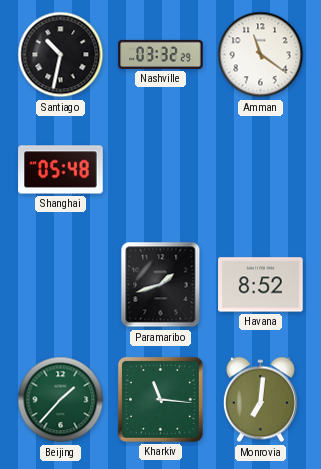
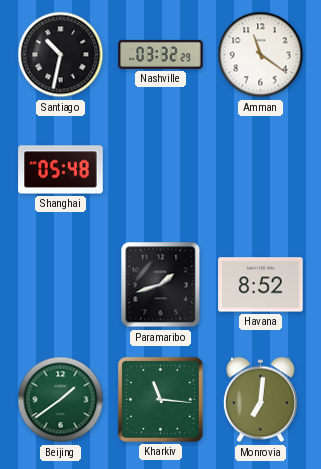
Beijing: 1:37 -> 1:39 (61, 400)
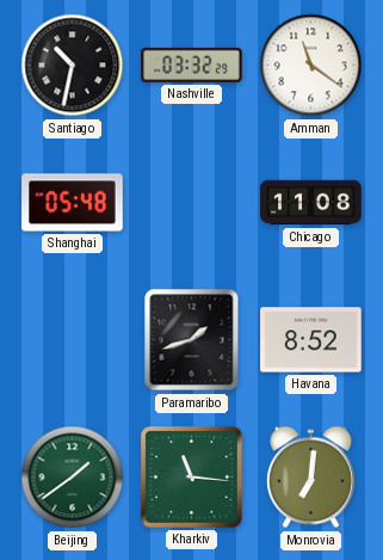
Chicago: none -> 11:08 (311, 203)
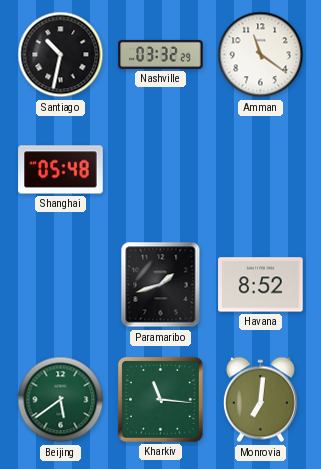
Chicago: 11:08 -> none (311, 203)
Beijing: 1:39 -> 5:39 (61, 400)
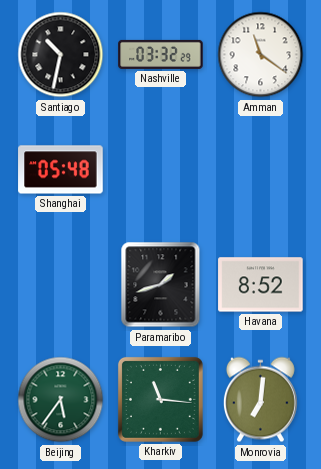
Beijing: 5:39 -> 5:36 (61, 400)
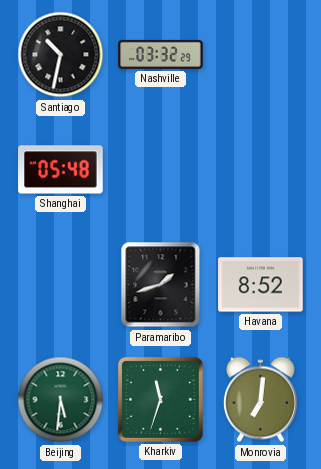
Amman: 11:21 -> none (261, 55)
Beijing: 5:36 -> 5:31 (61, 400)
Kharkiv: 11:16 -> 11:33 (160, 399)
